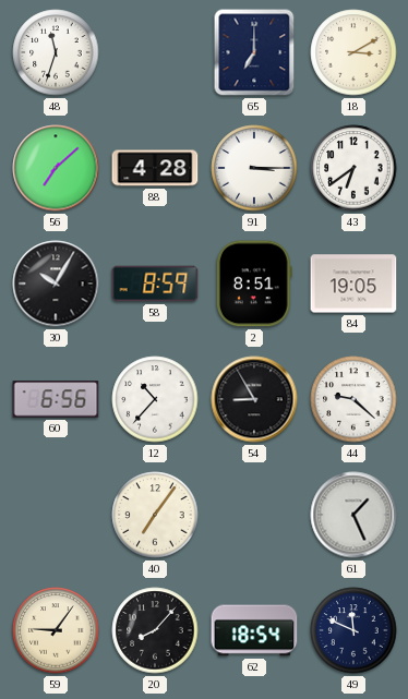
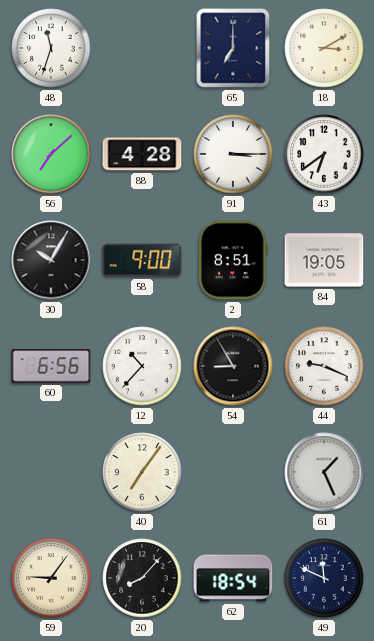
58: 8:59 -> 9:00 (142, 260)
44: 9:22 -> 9:19 (324, 366)
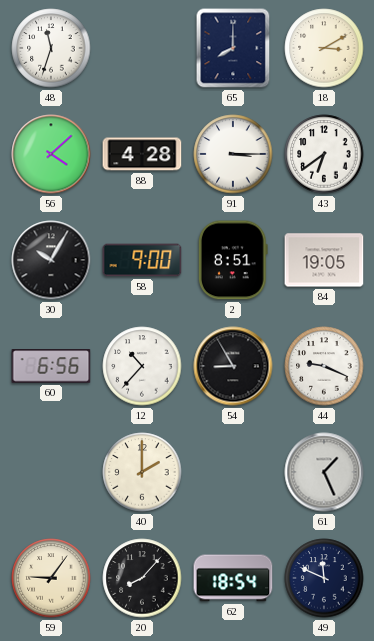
65: 7:00 -> 8:00 (233, 48)
56: 7:08 -> 4:08 (51, 154)
40: 7:06 -> 2:00 (142, 472)
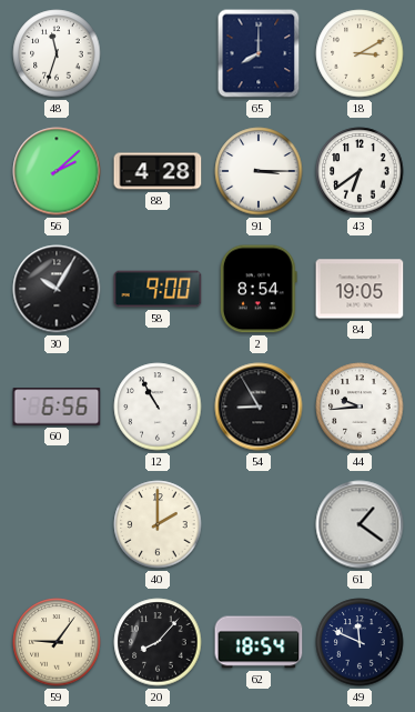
56: 4:08 -> 2:08 (57, 171)
2: 8:51 -> 8:54 (259, 289)
12: 10:37 -> 10:55 (158, 407)
44: 9:19 -> 9:44 (360, 407)
61: 1:26 -> 1:21 (360, 524)
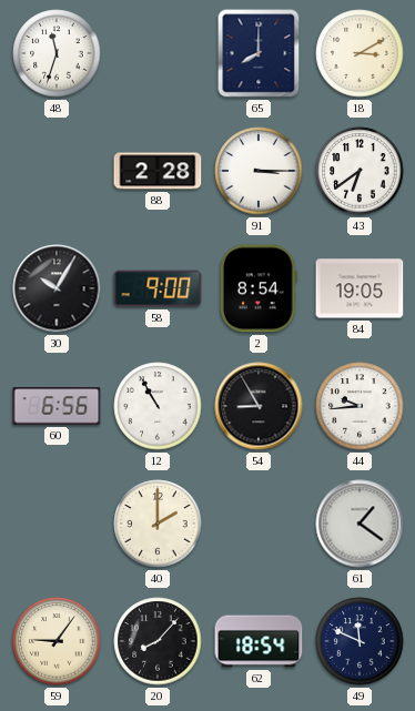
56: 2:08 -> none (57, 171)
88: 4:28 -> 2:28 (158, 171)
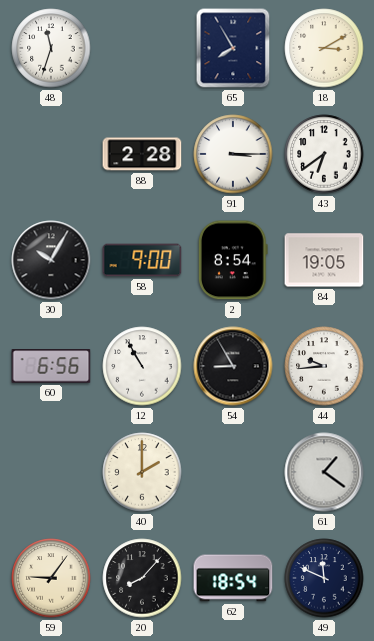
65: 8:00 -> 7:55 (233, 48)
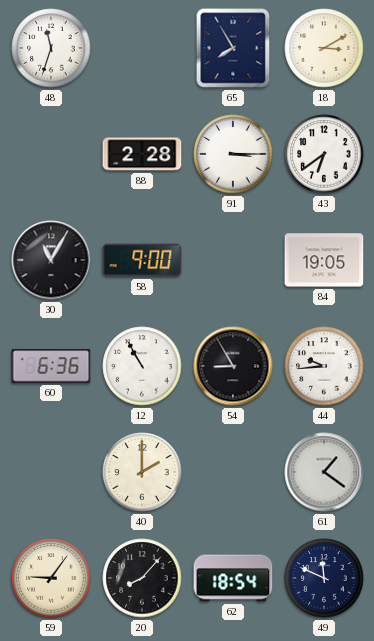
30: 10:05 -> 11:05 (51, 260)
2: 8:54 -> none (233, 260)
60: 6:56 -> 6:36 (51, 366)
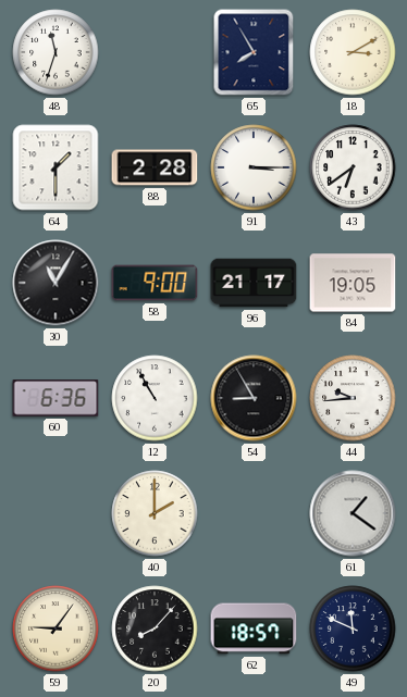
64: none -> 1:30 (55, 167)
96: none -> 21:17 (254, 283)
62: 18:54 -> 18:57 (254, 628)
